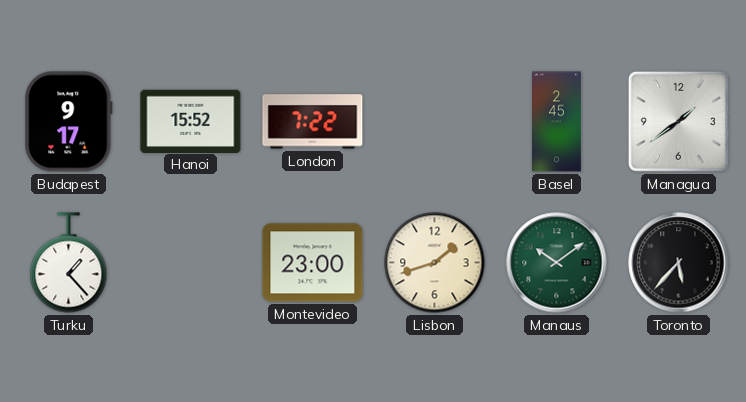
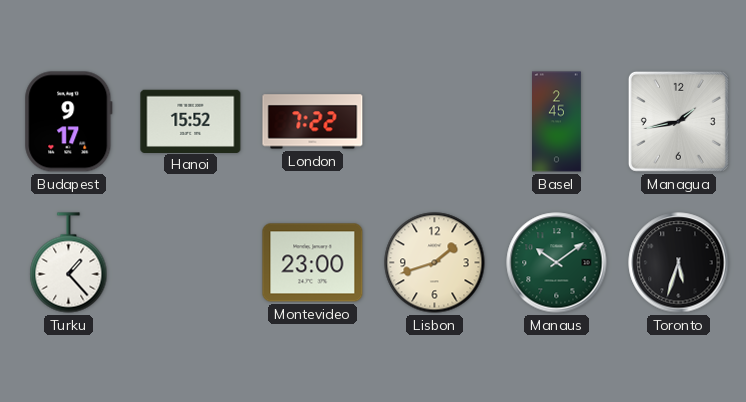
Managua: 1:39 -> 1:43 (678, 121)
Toronto: 5:37 -> 5:33 (679, 263)
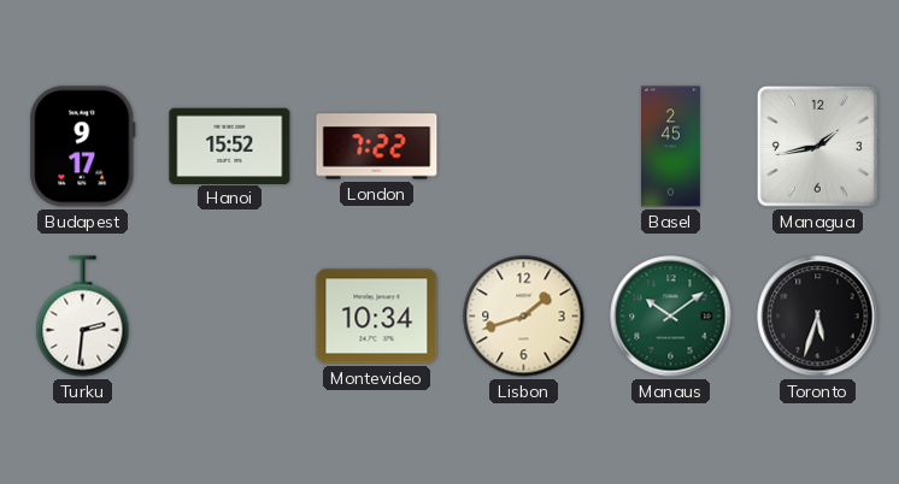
Turku: 1:23 -> 2:31 (83, 317)
Montevideo: 23:00 -> 10:34 (377, 317)
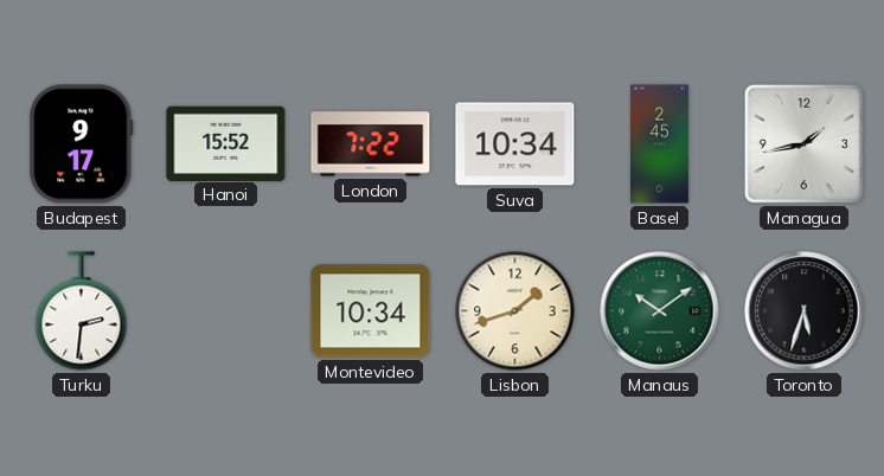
Suva: none -> 10:34 (515, 144)
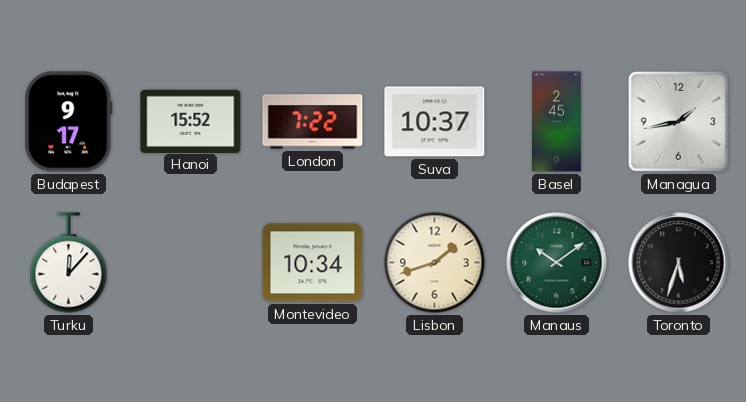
Suva: 10:34 -> 10:37 (435, 122)
Turku: 2:31 -> 12:07 (69, 263)
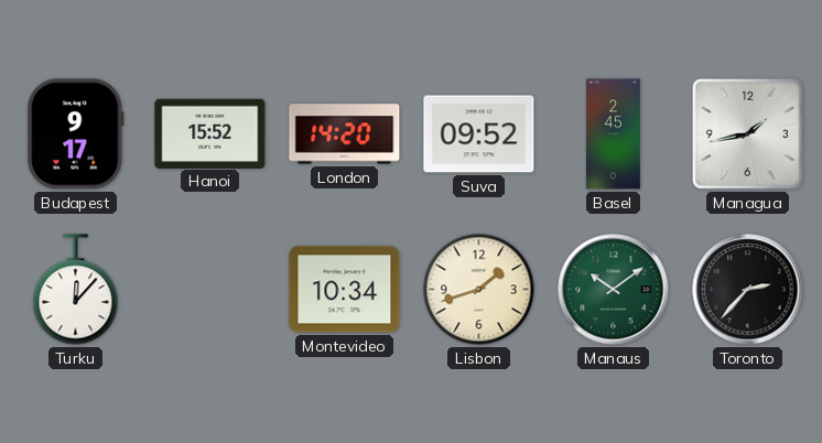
London: 7:22 -> 14:20 (345, 134)
Suva: 10:37 -> 09:52 (479, 134)
Toronto: 5:33 -> 2:37 (748, 290)
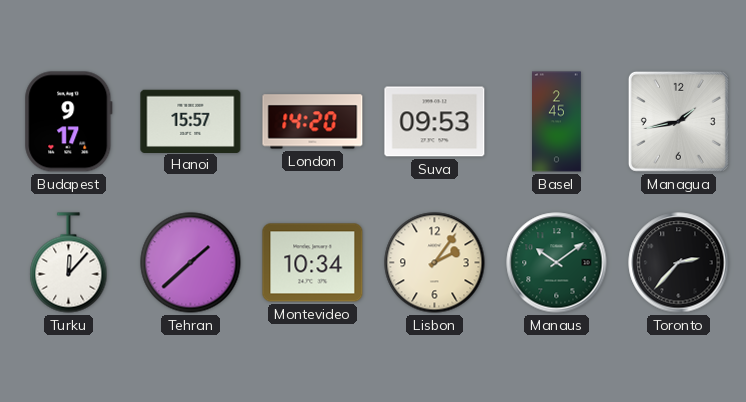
Hanoi: 15:52 -> 15:57 (191, 121)
Suva: 09:52 -> 09:53 (435, 122)
Tehran: none -> 1:38 (191, 263)
Lisbon: 1:42 -> 2:06 (435, 263)
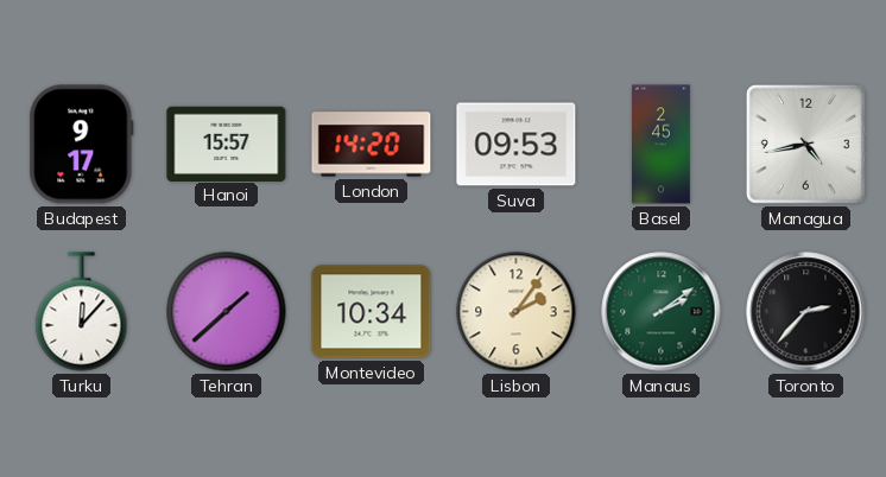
Managua: 1:43 -> 4:43 (805, 144)
Manaus: 10:09 -> 2:09 (662, 312)
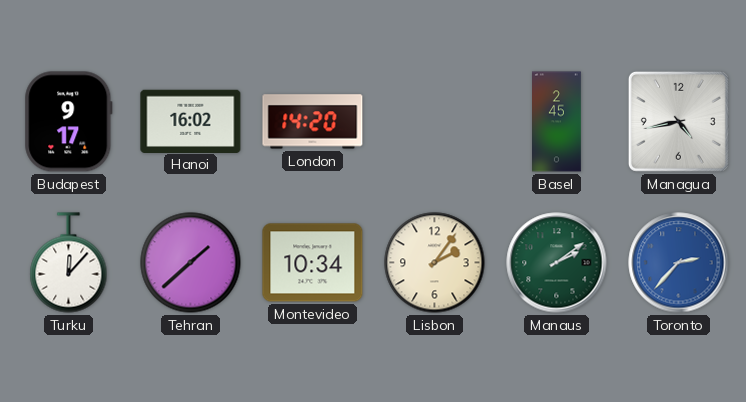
Hanoi: 15:57 -> 16:02 (191, 121)
Suva: 09:53 -> none (517, 145)
Toronto dial: black -> blue (679, 263)
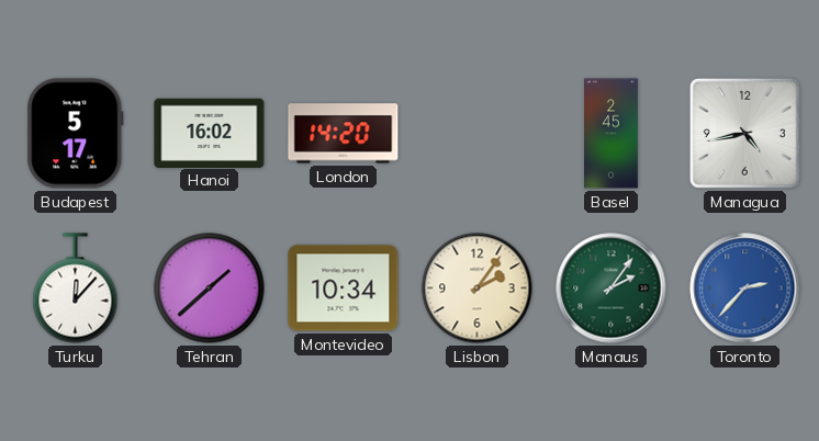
Budapest: 9:17 -> 5:17 (76, 134)
Manaus: 2:09 -> 2:06 (612, 289)
